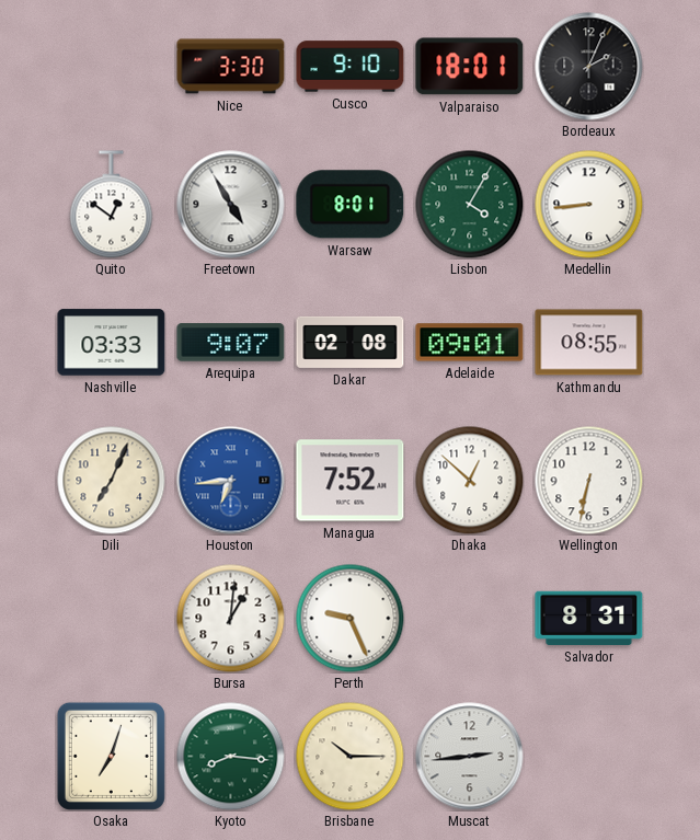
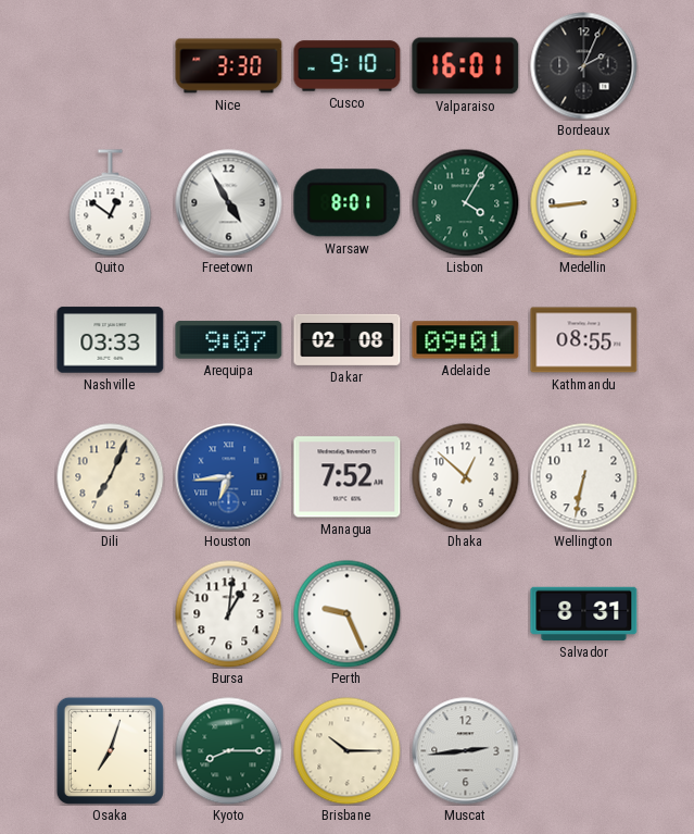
Valparaiso: 18:01 -> 16:01 (466, 66)
Kyoto: 8:16 -> 8:15 (229, 751)
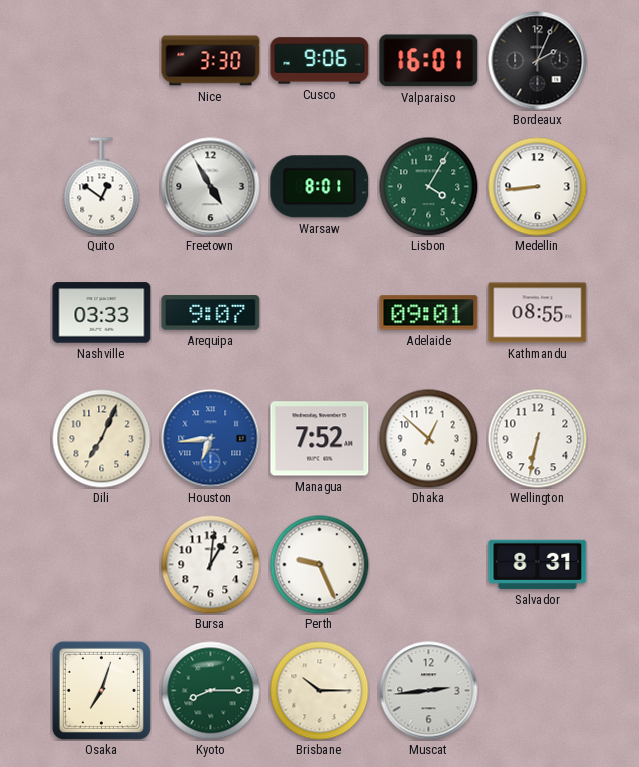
Cusco: 9:10 -> 9:06 (320, 61)
Dakar: 02:08 -> none (348, 339)
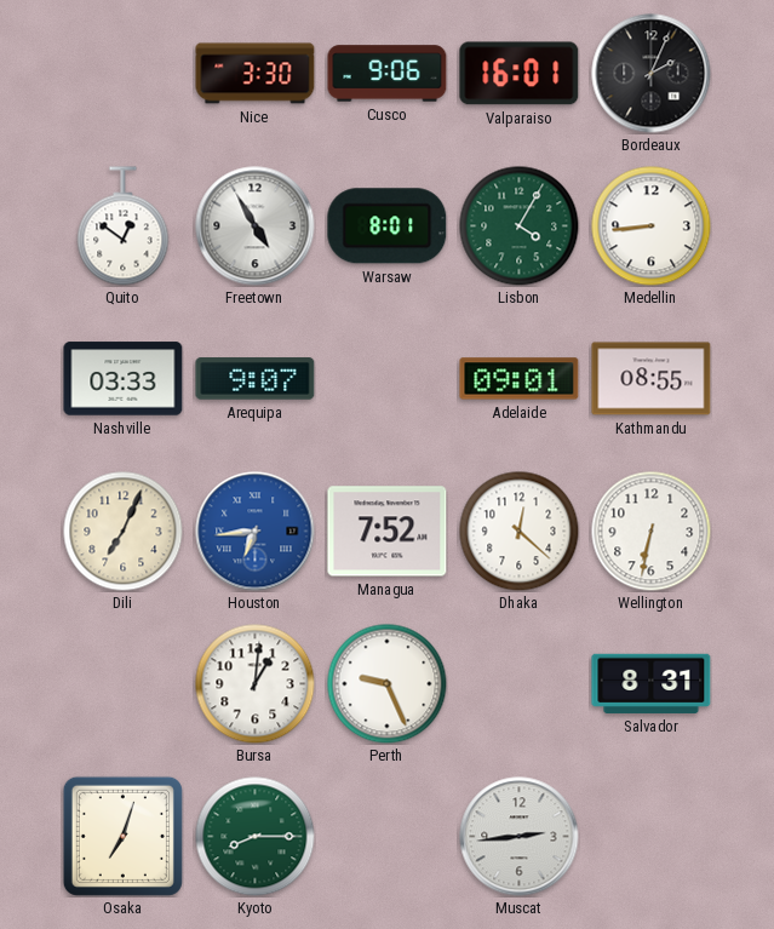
Dhaka: 12:52 -> 12:22 (520, 532)
Brisbane: 10:15 -> none (320, 691)
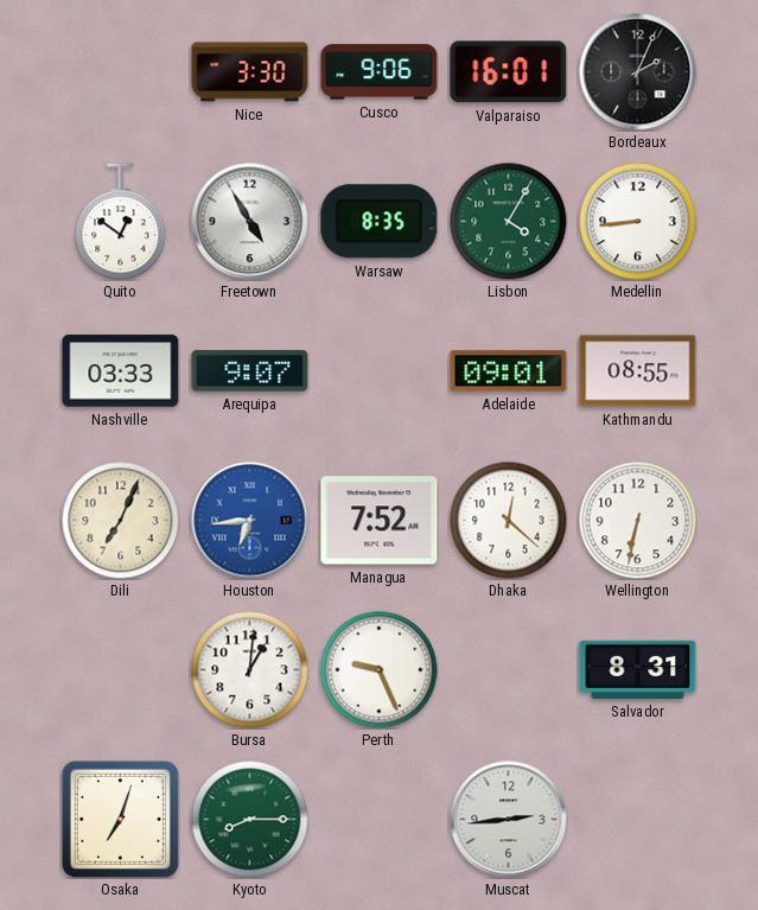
Warsaw: 8:01 -> 8:35 (380, 222)
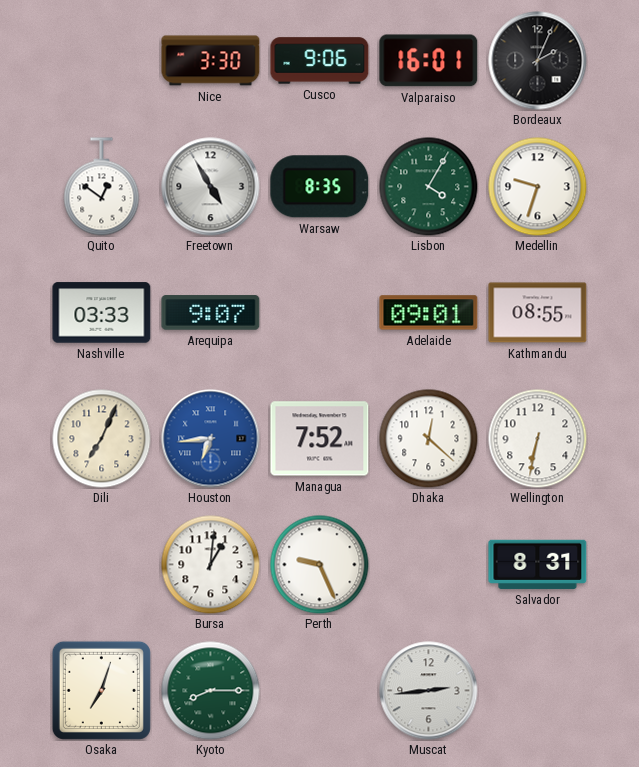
Medellin: 8:44 -> 9:33 (538, 187)
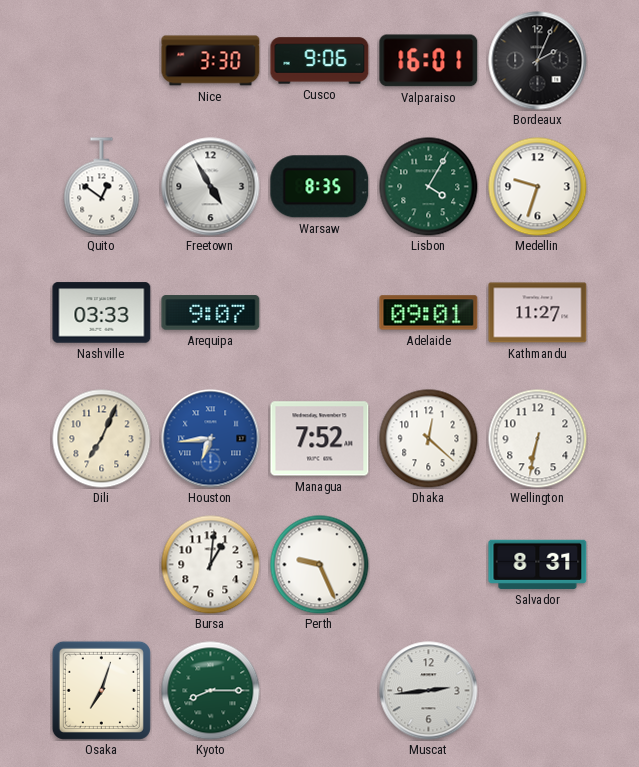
Kathmandu: 08:55 -> 11:27 (538, 313)
